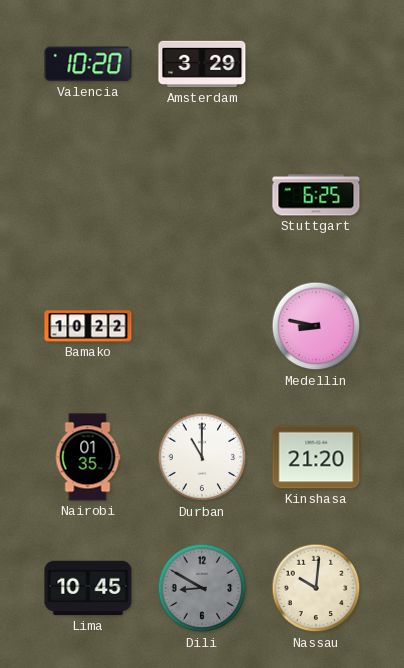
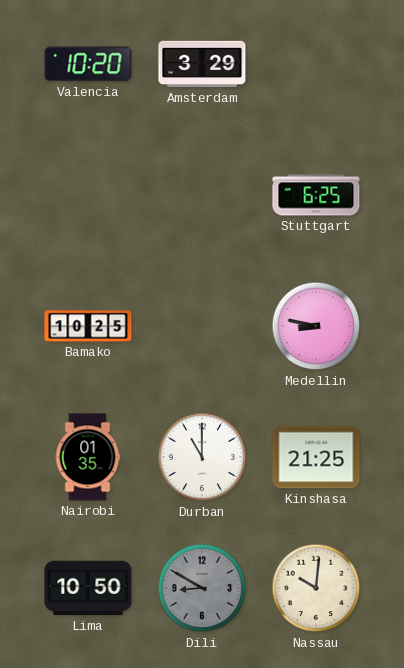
Bamako: 10:22 -> 10:25 (88, 326)
Kinshasa: 21:20 -> 21:25 (316, 457)
Lima: 10:45 -> 10:50 (88, 588)
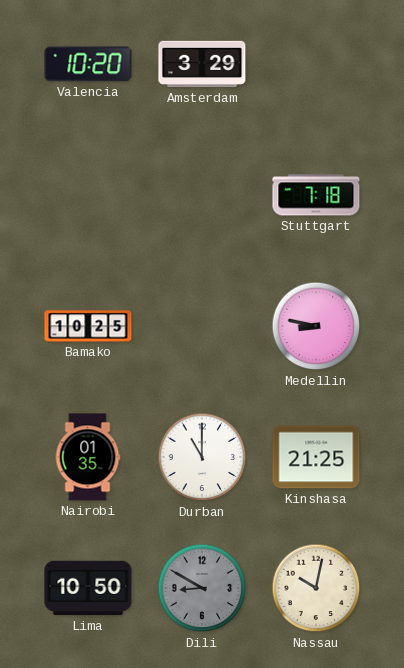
Stuttgart: 6:25 -> 7:18 (316, 195)
Nassau: 10:01 -> 10:02 (316, 588)
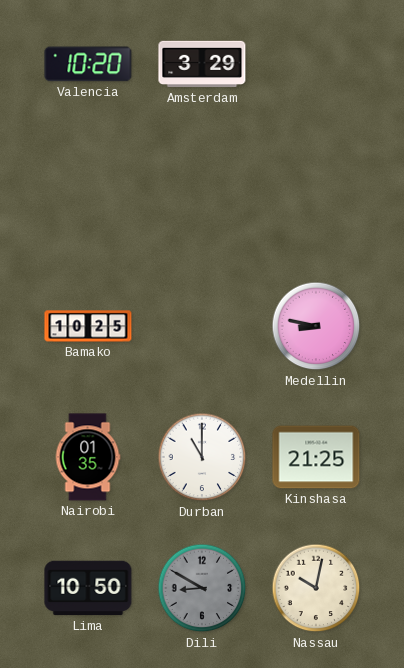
Stuttgart: 7:18 -> none (316, 195)
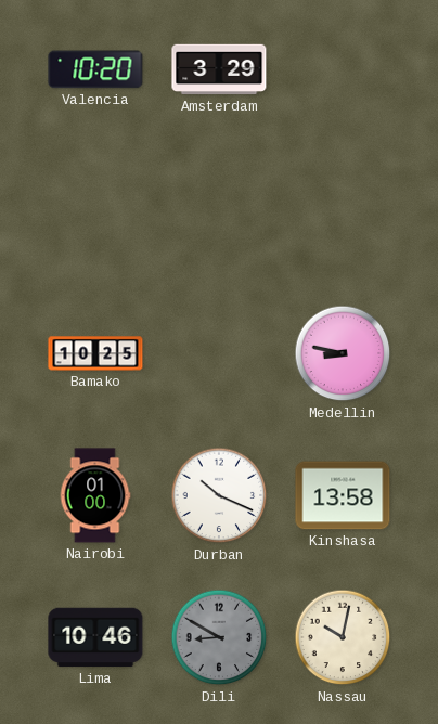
Nairobi: 01:35 -> 01:00 (95, 495)
Durban: 11:00 -> 10:19 (219, 495)
Kinshasa: 21:25 -> 13:58 (343, 495)
Lima: 10:50 -> 10:46 (95, 637)
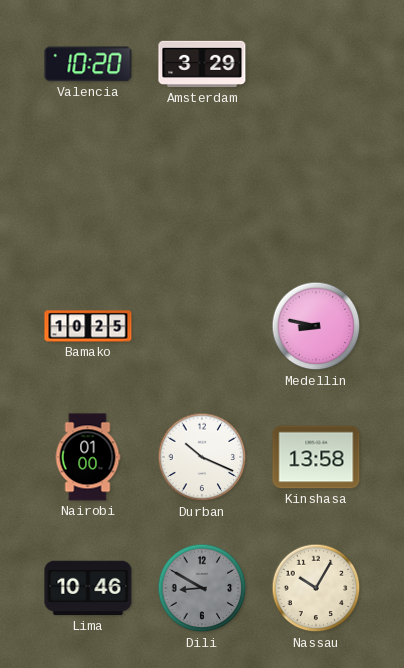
Nassau: 10:02 -> 10:05 (316, 588)
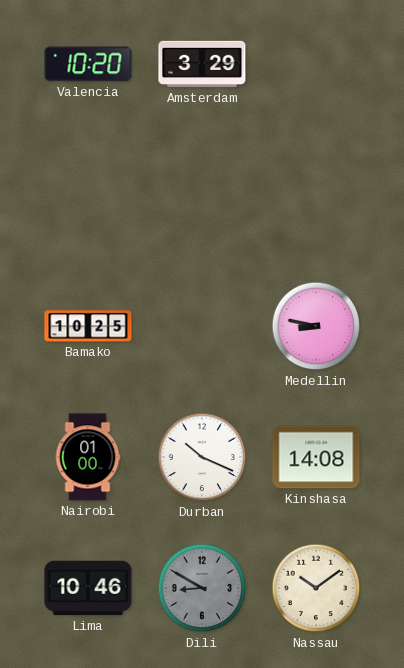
Kinshasa: 13:58 -> 14:08 (316, 457)
Nassau: 10:05 -> 10:09 (316, 588)
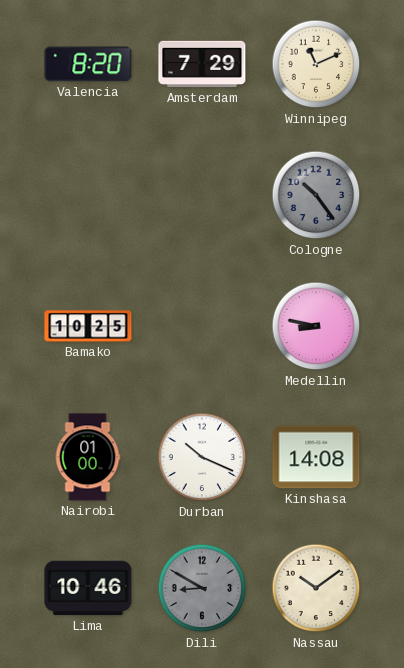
Valencia: 10:20 -> 8:20 (88, 64)
Amsterdam: 3:29 -> 7:29 (202, 64)
Winnipeg: none -> 11:11 (316, 64)
Cologne: none -> 10:24 (316, 195)
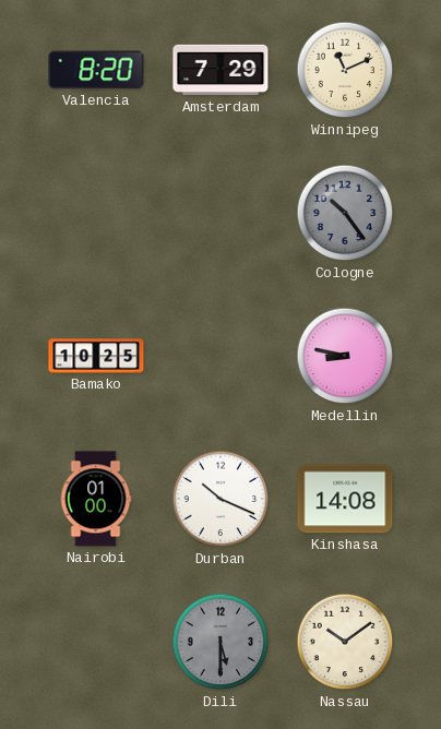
Lima: 10:46 -> none (88, 588)
Dili: 8:50 -> 5:30 (221, 642)
